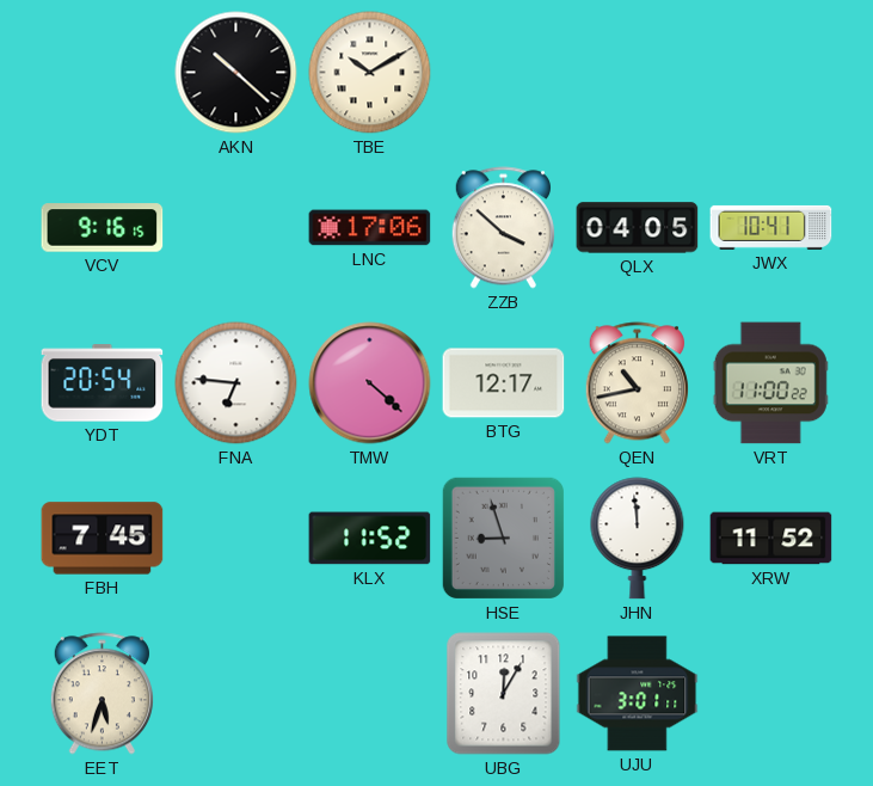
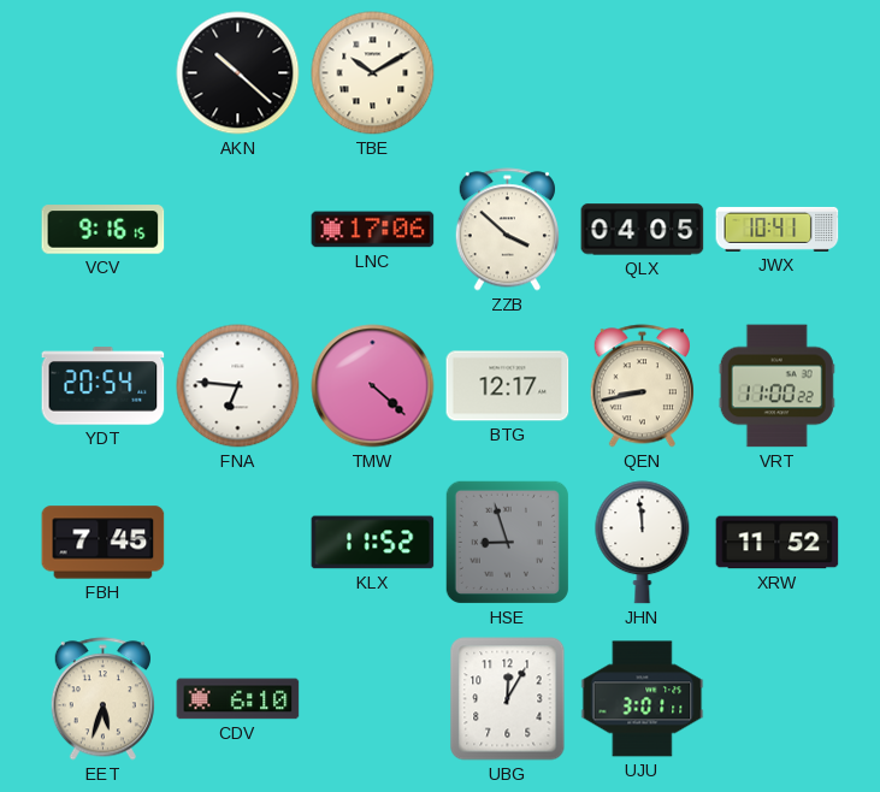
QEN: 10:43 -> 8:43 (642, 386)
CDV: none -> 6:10 (238, 699)
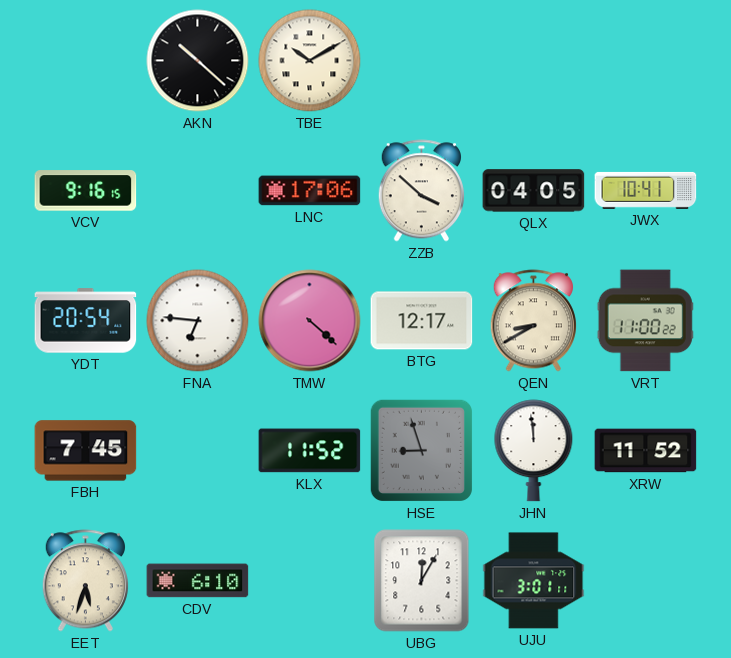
QEN: 8:43 -> 8:40 (533, 321)
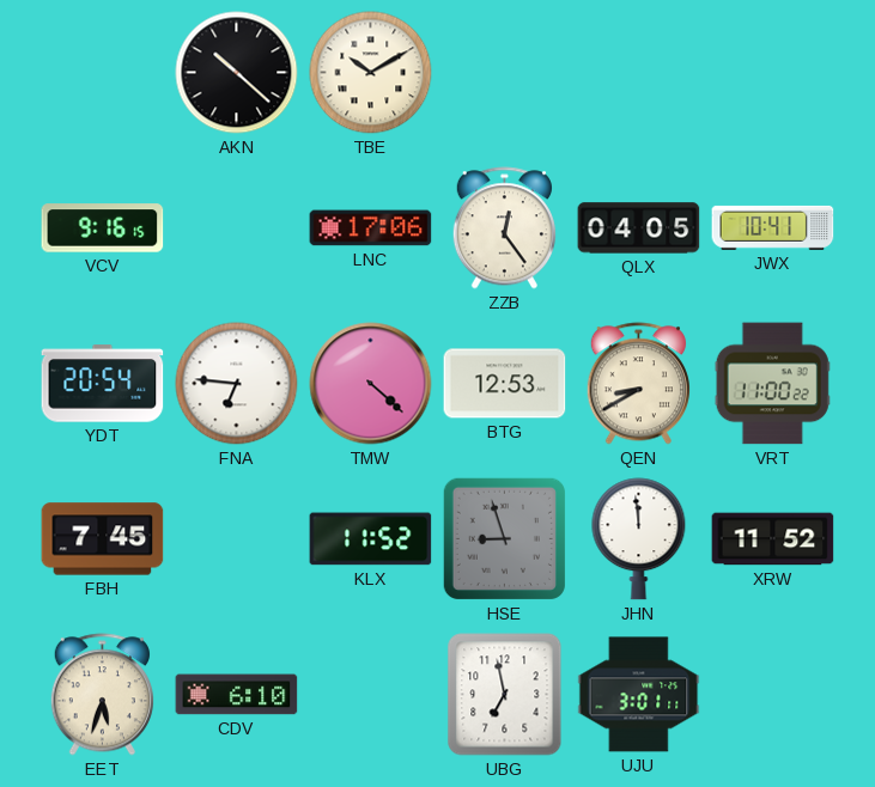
ZZB: 3:52 -> 12:24 (504, 228)
BTG: 12:17 -> 12:53 (505, 384)
UBG: 12:05 -> 6:58 (505, 695)
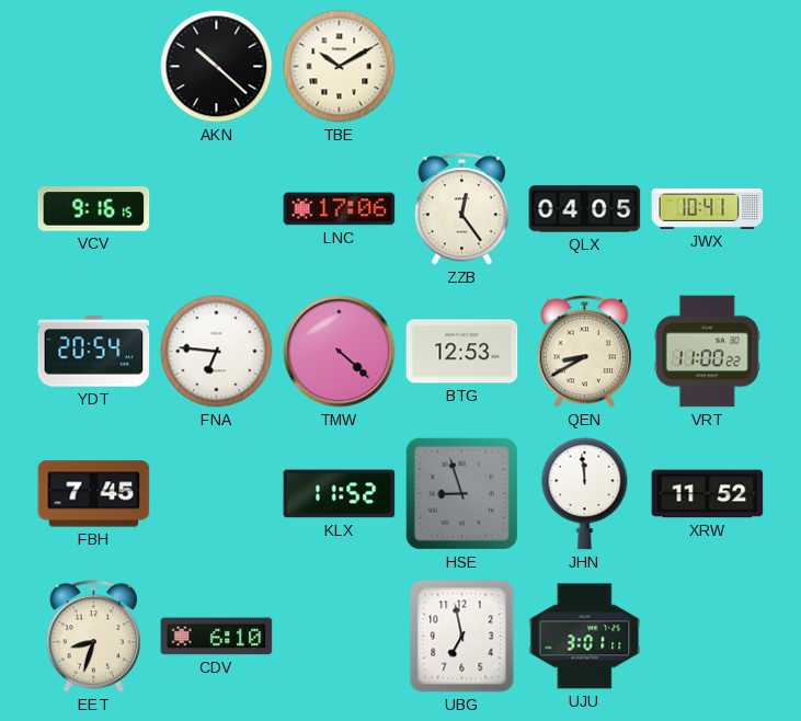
EET: 5:33 -> 8:33 (93, 637)
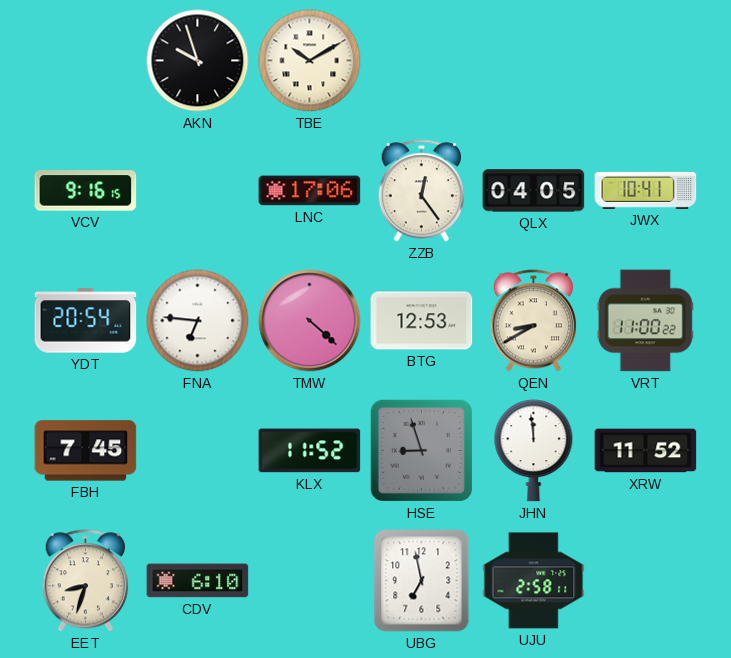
AKN: 10:22 -> 9:57 (198, 61)
UJU: 3:01 -> 2:58 (534, 581)
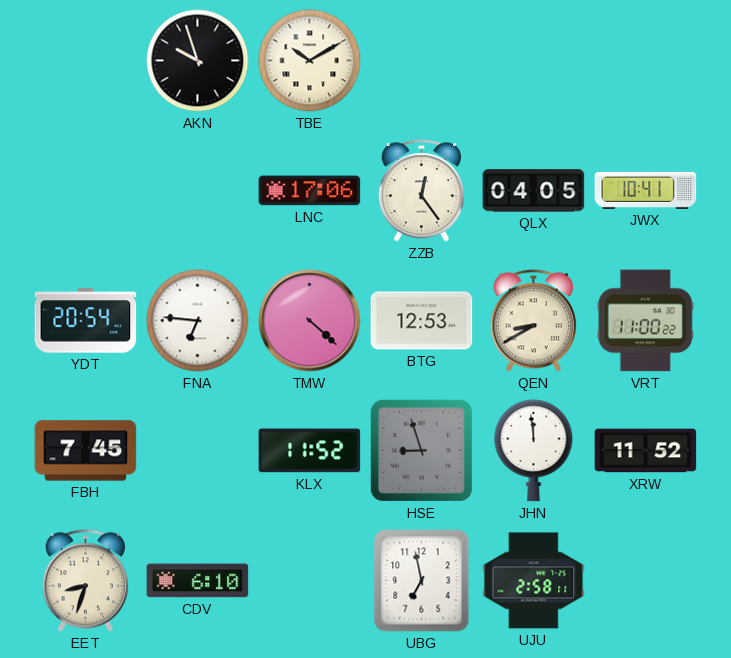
VCV: 9:16 -> none (86, 191)
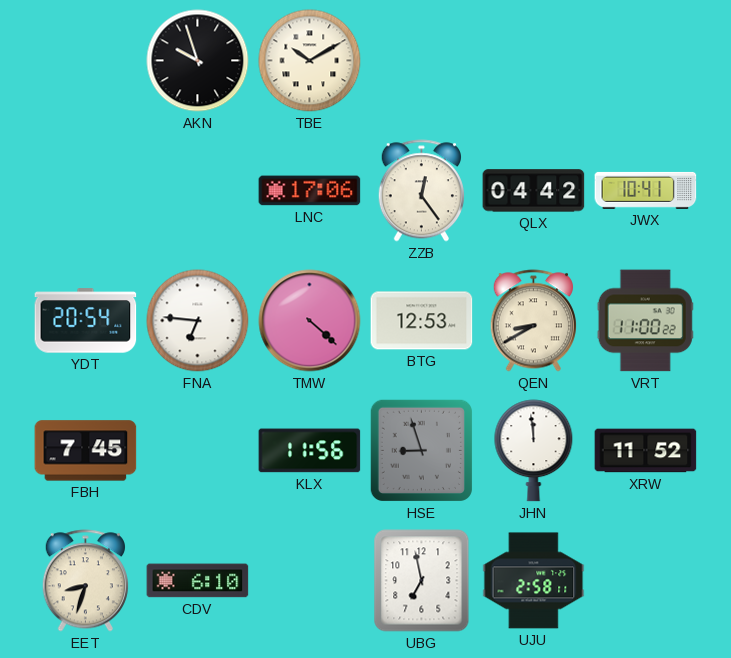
QLX: 04:05 -> 04:42 (534, 191)
KLX: 11:52 -> 11:56 (310, 451)
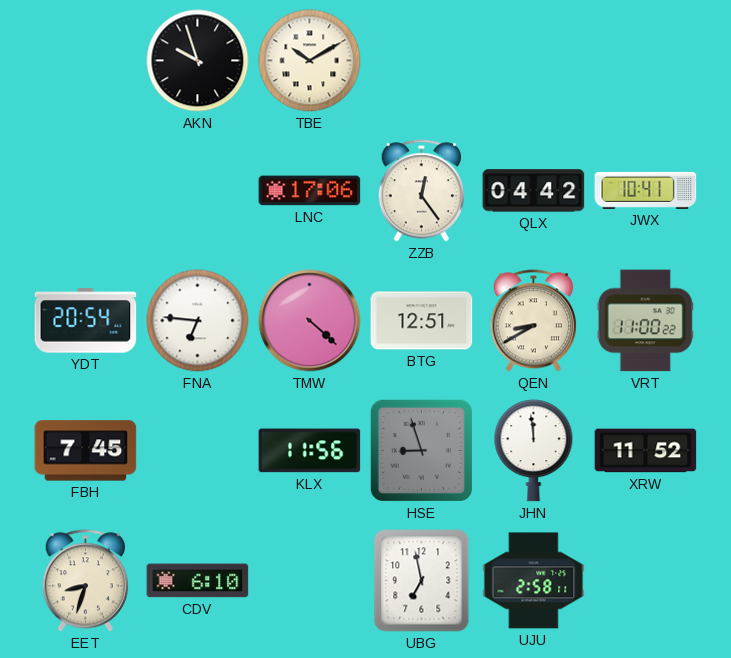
BTG: 12:53 -> 12:51 (422, 321)
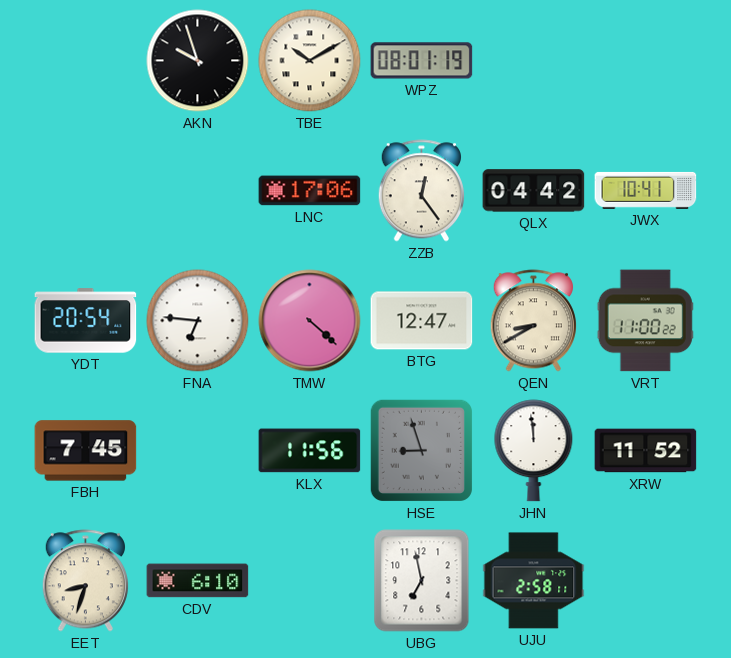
WPZ: none -> 08:01 (422, 61)
BTG: 12:51 -> 12:47 (422, 321)
